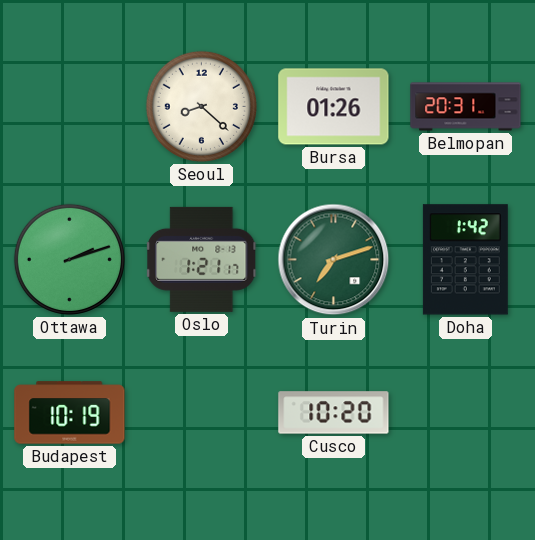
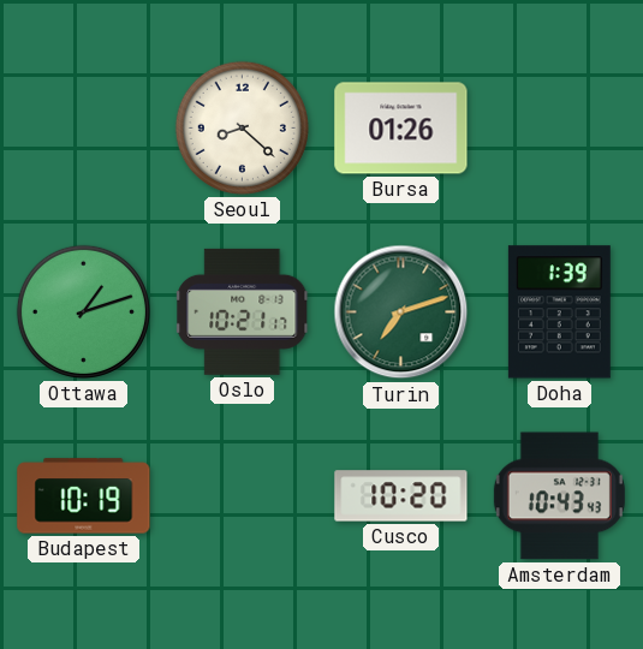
Belmopan: 20:31 -> none (466, 107)
Ottawa: 2:12 -> 1:12 (83, 311)
Oslo: 1:21 -> 10:21 (243, 311)
Doha: 1:42 -> 1:39 (559, 312)
Amsterdam: none -> 10:43 (559, 496)
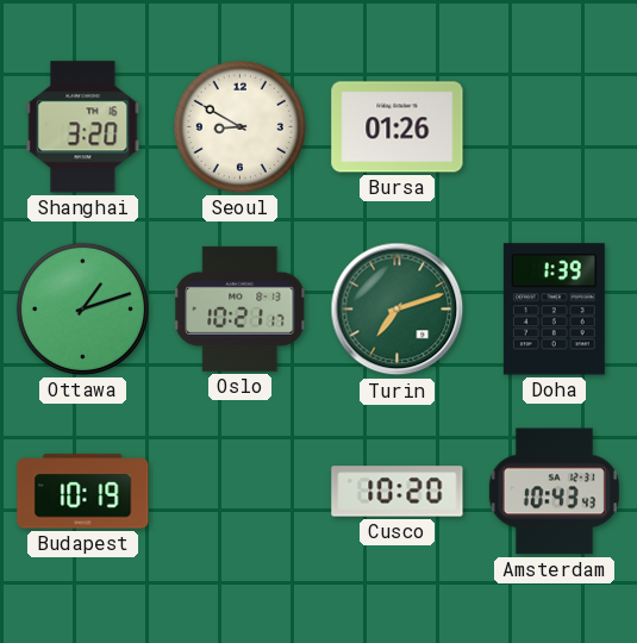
Shanghai: none -> 3:20 (83, 127)
Seoul: 8:22 -> 8:50 (239, 126)
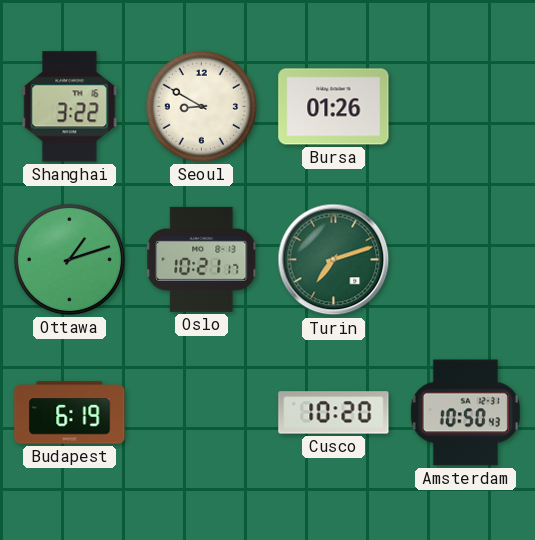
Shanghai: 3:20 -> 3:22 (70, 107)
Doha: 1:39 -> none (554, 310)
Budapest: 10:19 -> 6:19 (70, 413)
Amsterdam: 10:43 -> 10:50 (465, 413)
